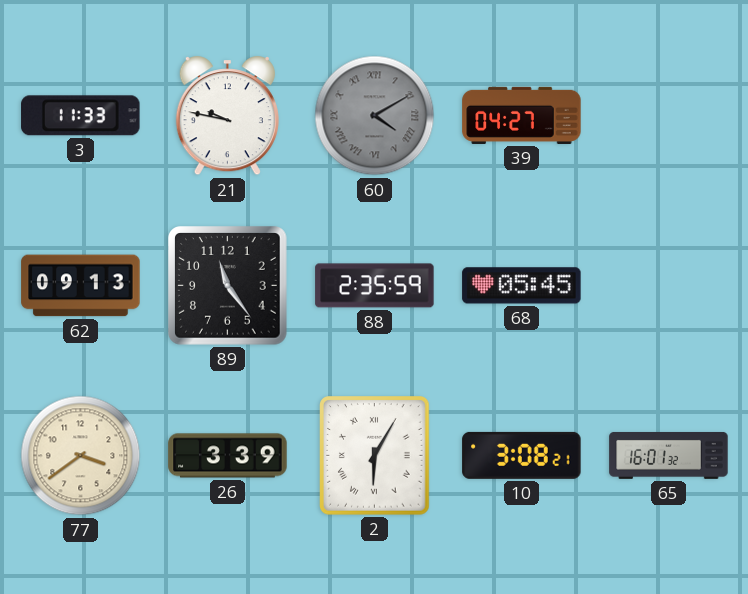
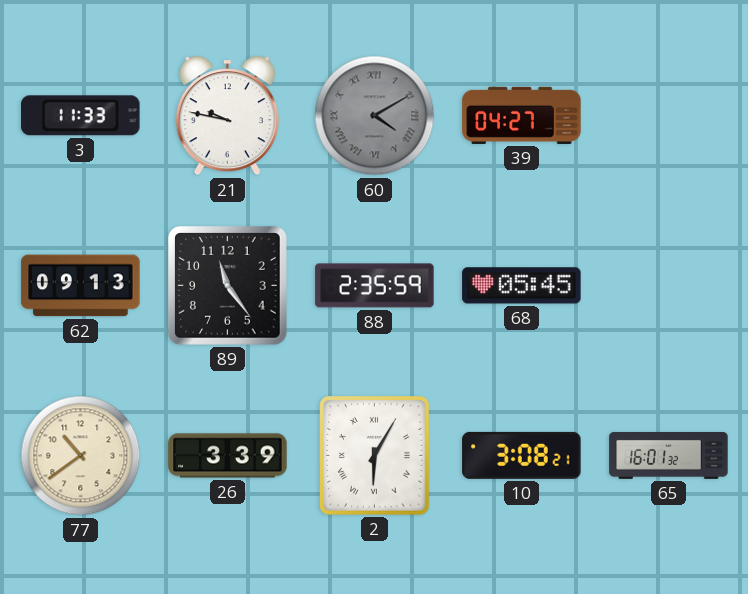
77: 3:39 -> 10:39 (81, 456)
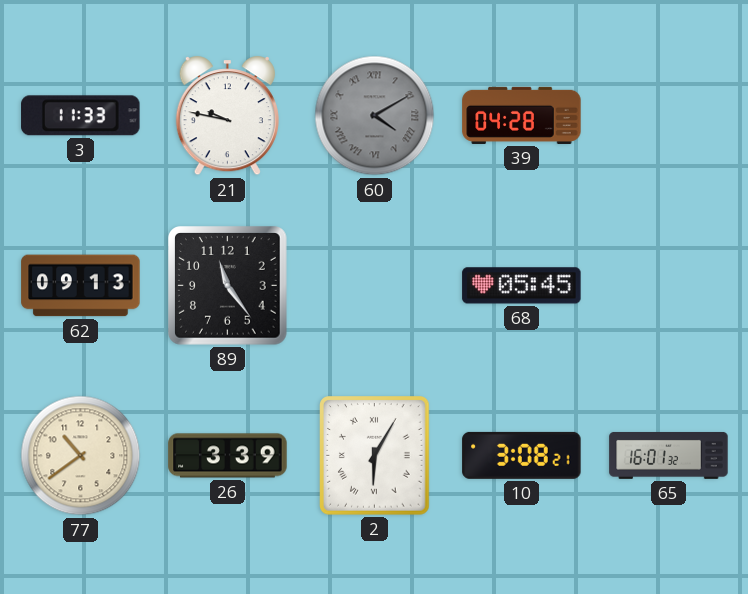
39: 04:27 -> 04:28 (522, 115)
88: 2:35 -> none (375, 286)
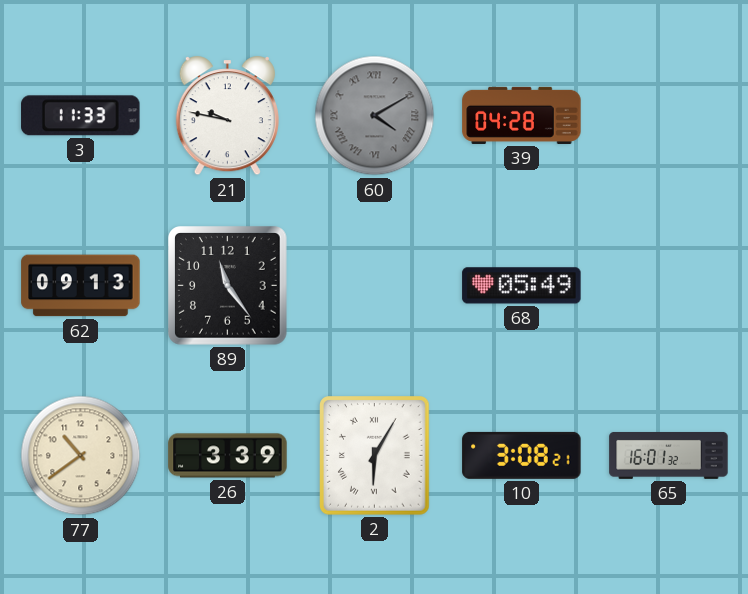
68: 05:45 -> 05:49 (522, 286)
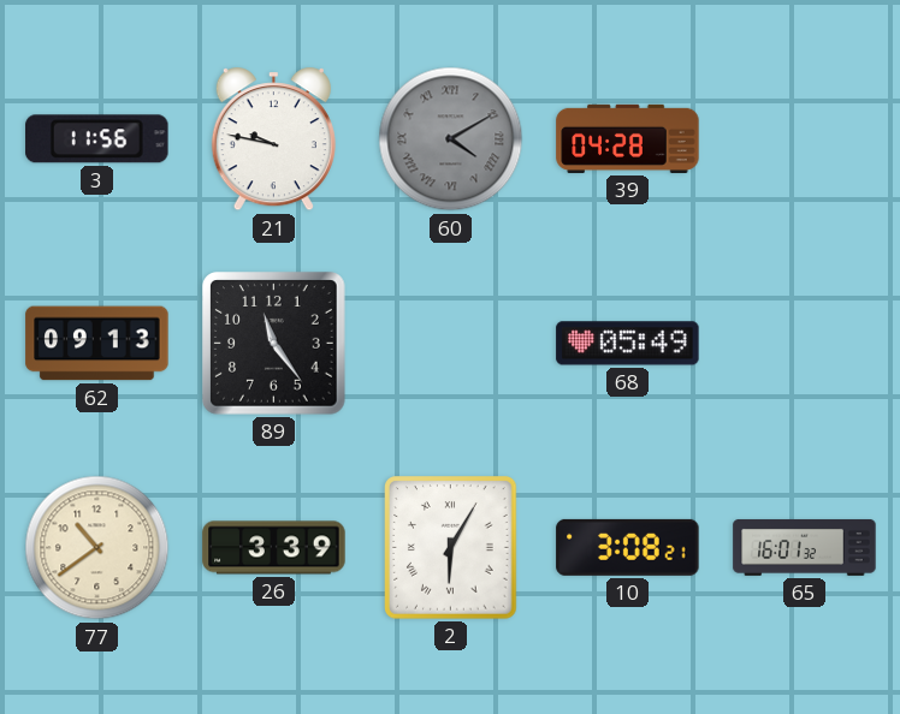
3: 11:33 -> 11:56 (97, 139)
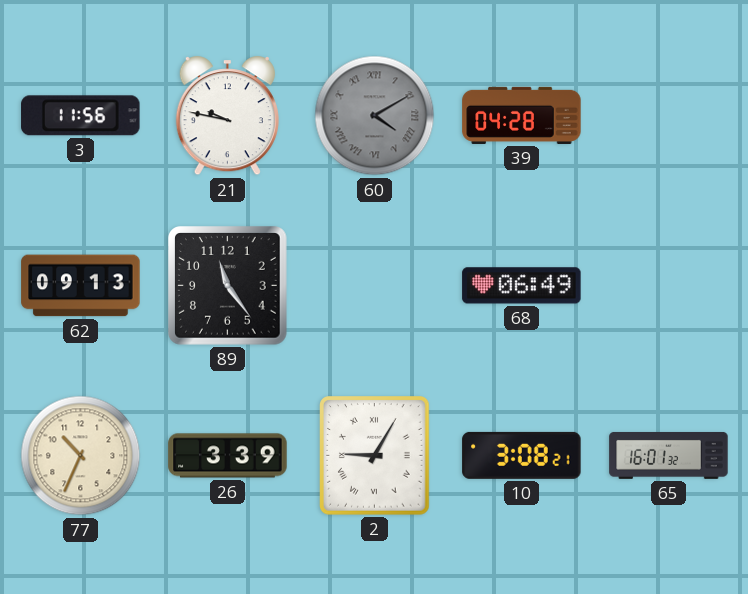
68: 05:49 -> 06:49 (522, 286)
77: 10:39 -> 10:34 (81, 456)
2: 6:05 -> 9:05 (375, 456)
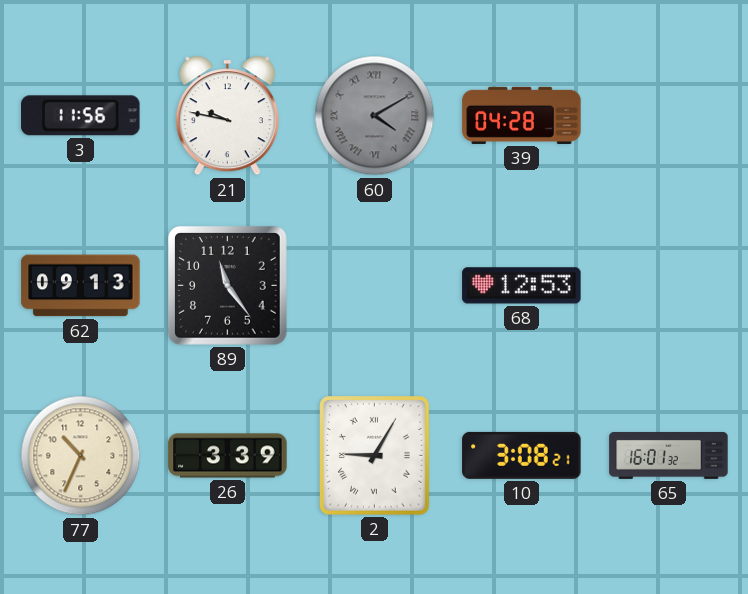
68: 06:49 -> 12:53 (522, 286)
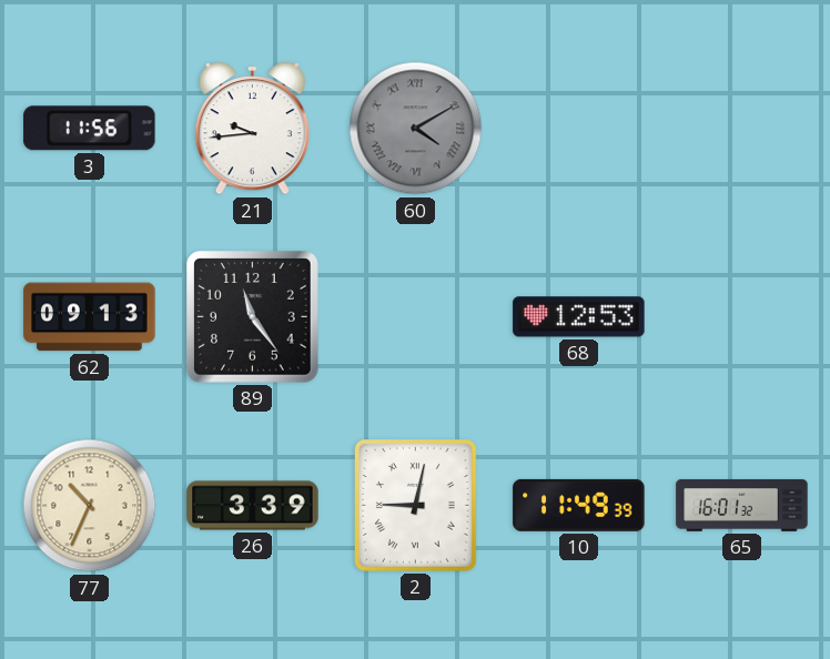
21: 9:47 -> 9:44 (252, 129)
39: 04:28 -> none (522, 115)
2: 9:05 -> 9:02 (416, 506)
10: 3:08 -> 11:49 (579, 505)
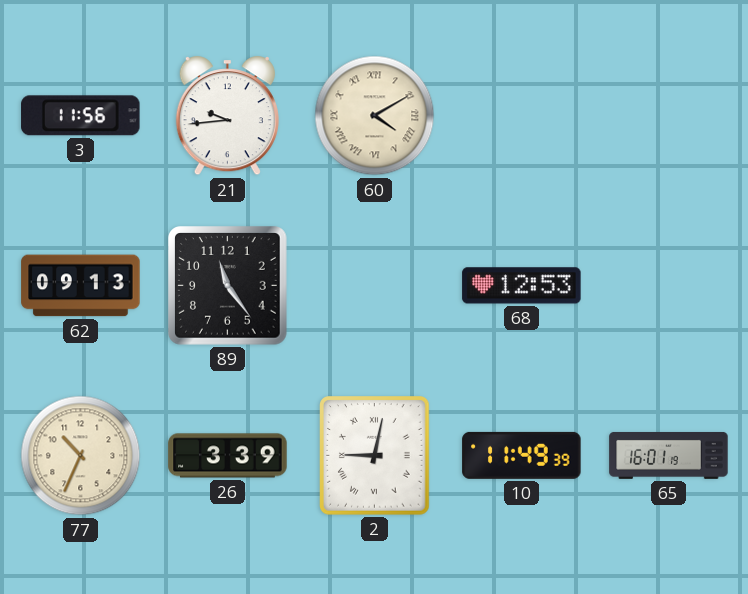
60 dial: grey -> cream (375, 116)
65: 16:01:32 -> 16:01:19 (669, 455)
